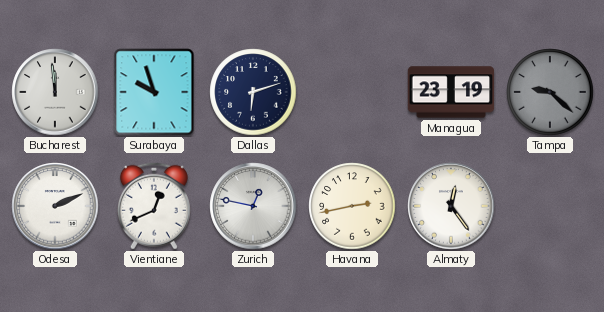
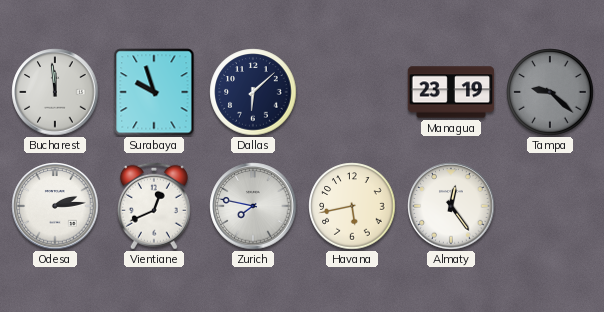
Dallas: 6:12 -> 6:08 (253, 92)
Odesa: 2:11 -> 2:14 (55, 206)
Zurich: 12:47 -> 7:47 (253, 206)
Havana: 2:43 -> 5:43 (352, 206)
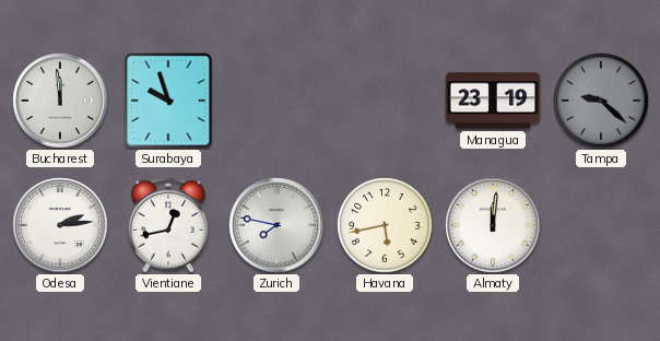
Dallas: 6:08 -> none (253, 92)
Vientiane: 12:41 -> 12:43 (168, 225)
Almaty: 12:24 -> 12:01 (493, 225)
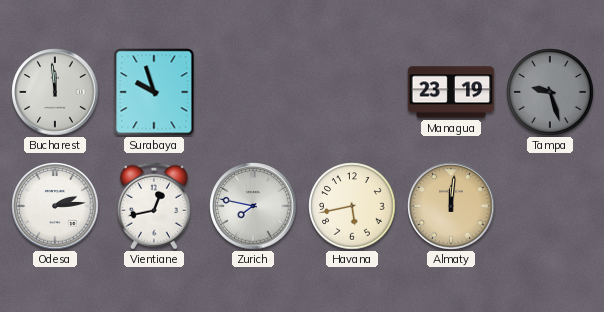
Tampa: 9:22 -> 9:27 (550, 92)
Almaty dial: white -> champagne (451, 206)
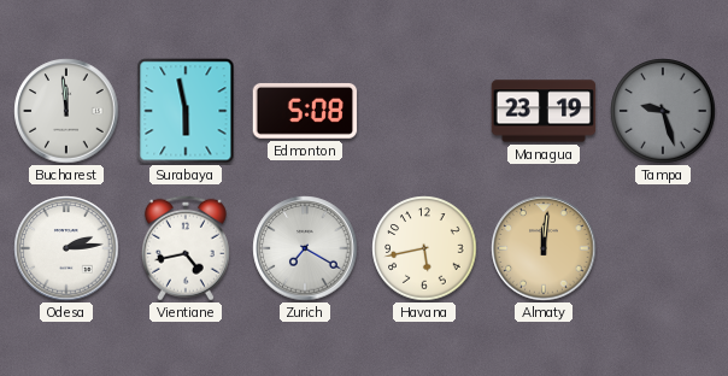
Surabaya: 9:57 -> 5:58 (186, 111)
Edmonton: none -> 5:08 (305, 111)
Vientiane: 12:43 -> 4:43 (186, 248)
Zurich: 7:47 -> 7:20 (305, 248)
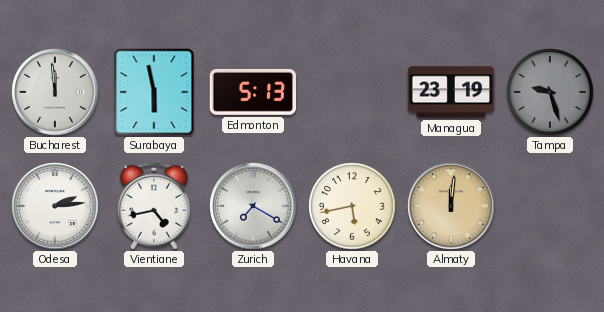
Edmonton: 5:08 -> 5:13 (253, 92)
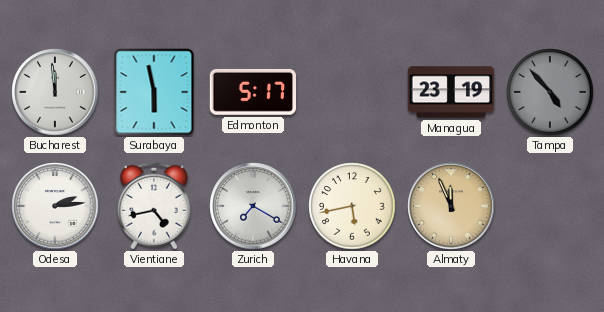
Edmonton: 5:13 -> 5:17 (253, 92)
Tampa: 9:27 -> 4:53 (550, 92)
Almaty: 12:01 -> 11:56 (451, 206)
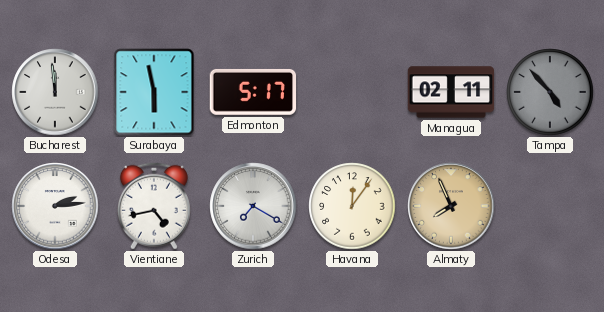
Managua: 23:19 -> 02:11 (451, 92)
Havana: 5:43 -> 12:06 (352, 206)
Almaty: 11:56 -> 7:56 (451, 206)
